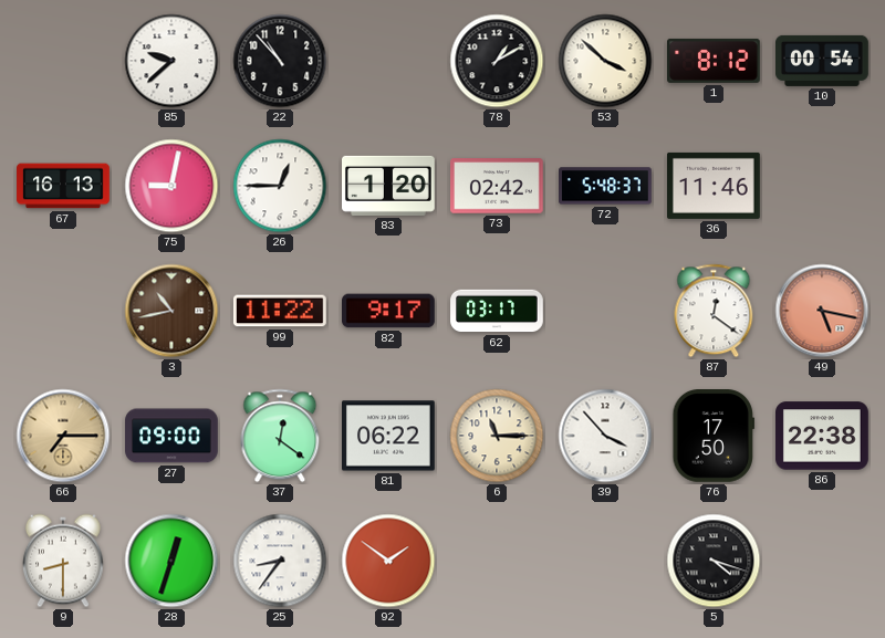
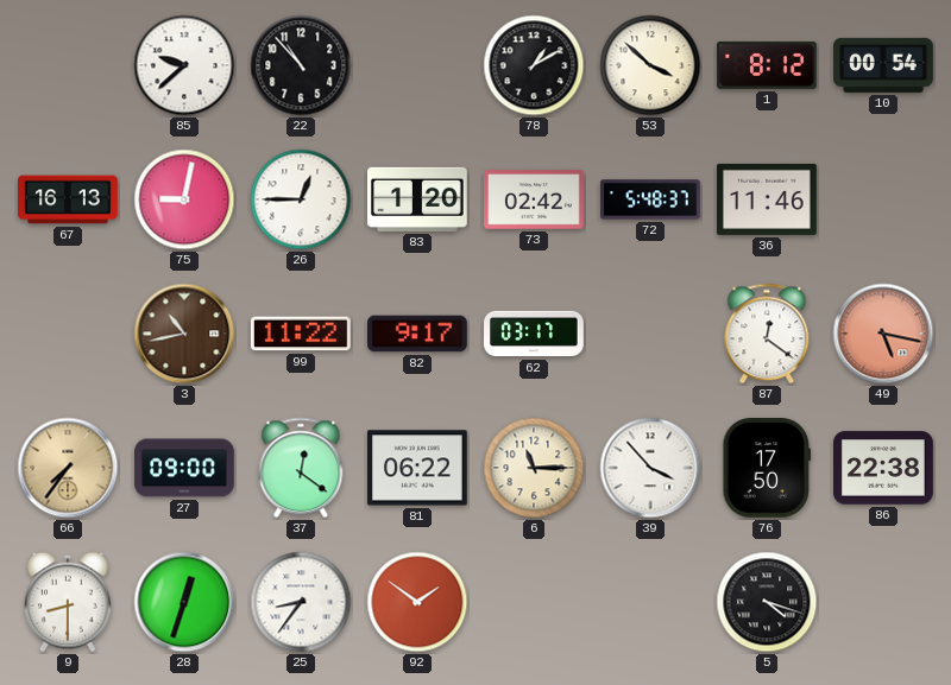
66: 7:15 -> 7:36 (68, 468)
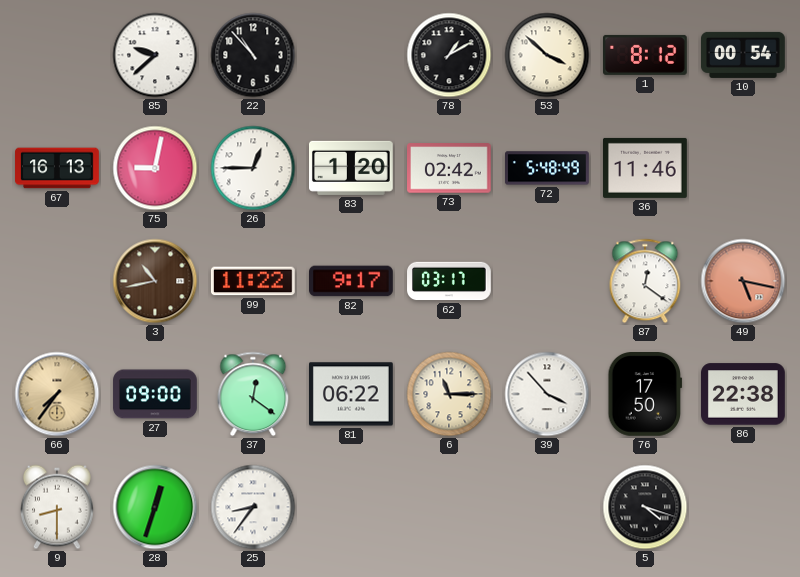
72: 5:48:37 -> 5:48:49 (548, 168)
92: 1:51 -> none (417, 602)
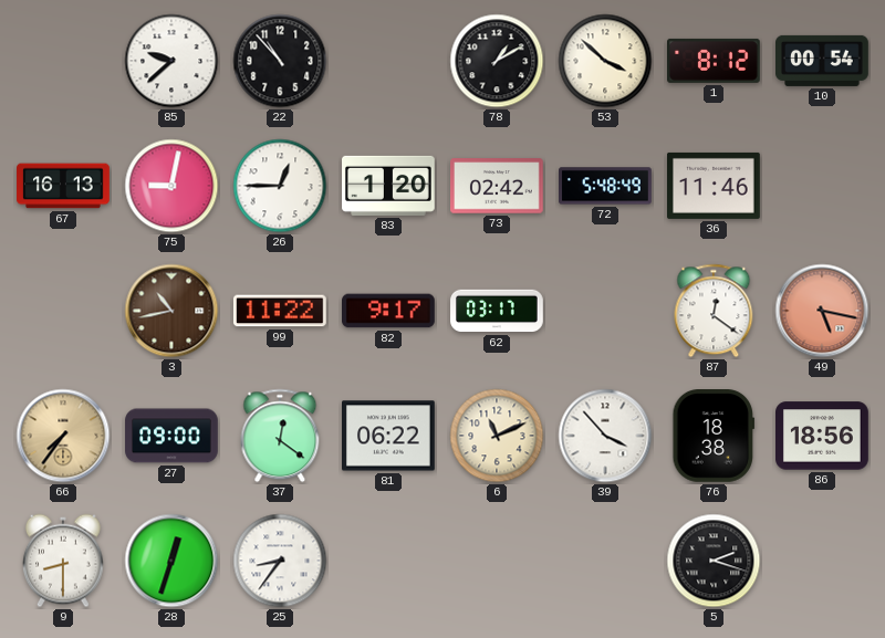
6: 11:15 -> 11:11 (497, 436)
76: 17:50 -> 18:38 (714, 437)
86: 22:38 -> 18:56 (823, 436)
5: 4:18 -> 2:18 (714, 561)
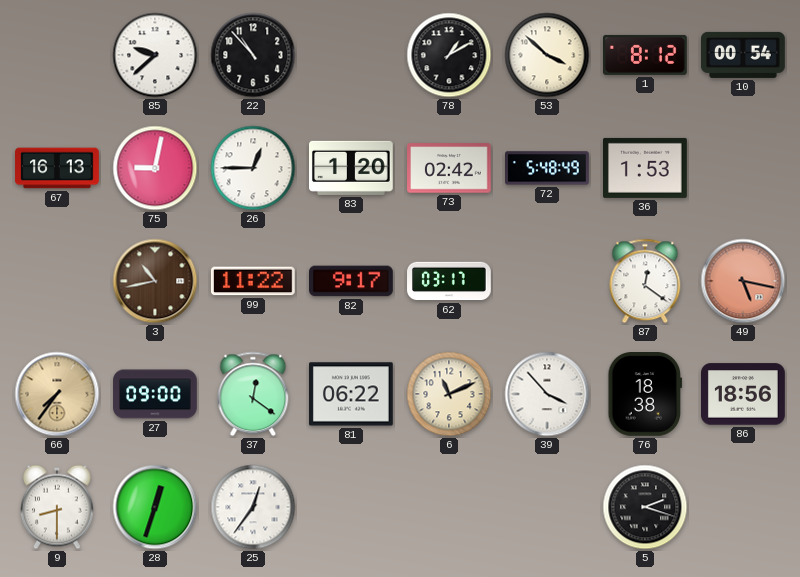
36: 11:46 -> 1:53 (646, 168)
25: 8:36 -> 12:36 (253, 507)
